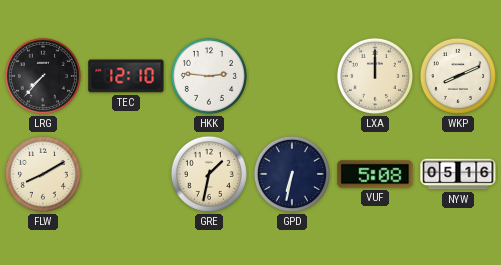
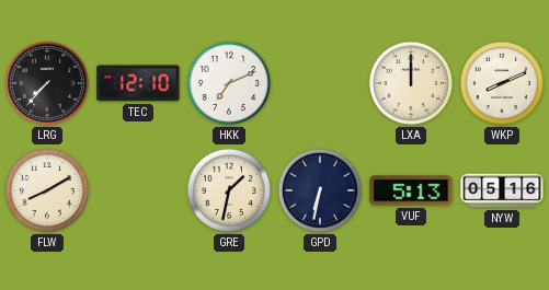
HKK: 2:46 -> 7:11 (229, 83)
VUF: 5:08 -> 5:13 (411, 190)
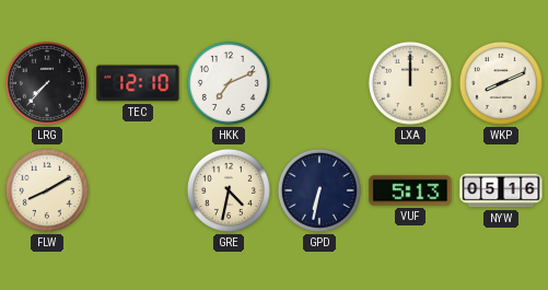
GRE: 1:32 -> 4:32 (229, 190)
